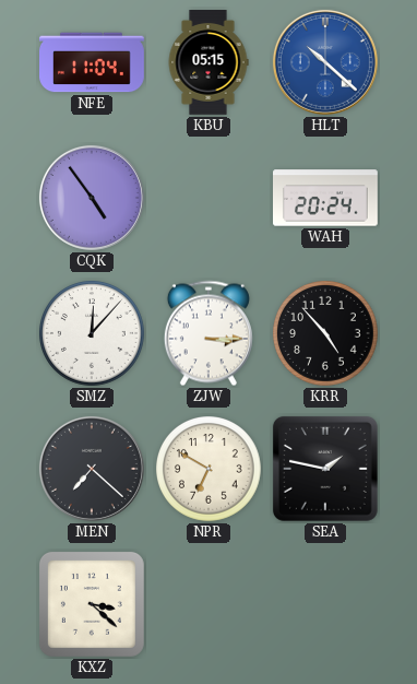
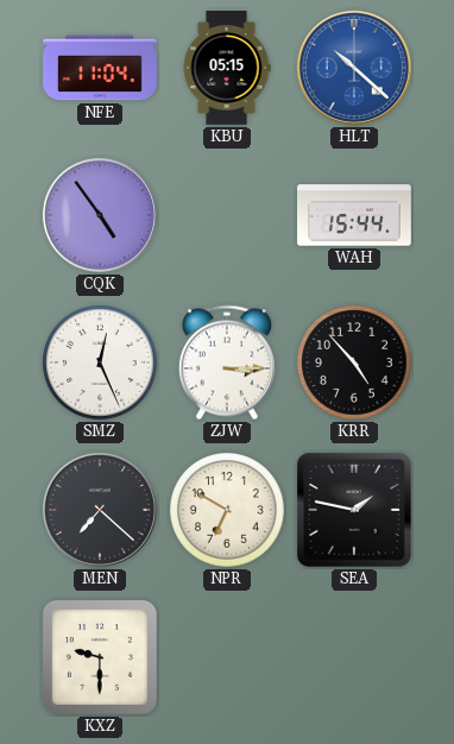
WAH: 20:24 -> 15:44 (355, 215)
SMZ: 12:07 -> 12:26 (101, 364)
KXZ: 3:22 -> 9:30 (100, 657)
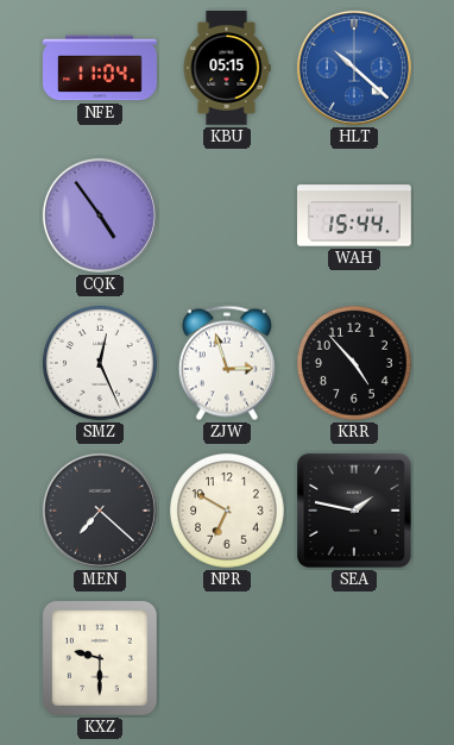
ZJW: 3:15 -> 2:57 (227, 363)
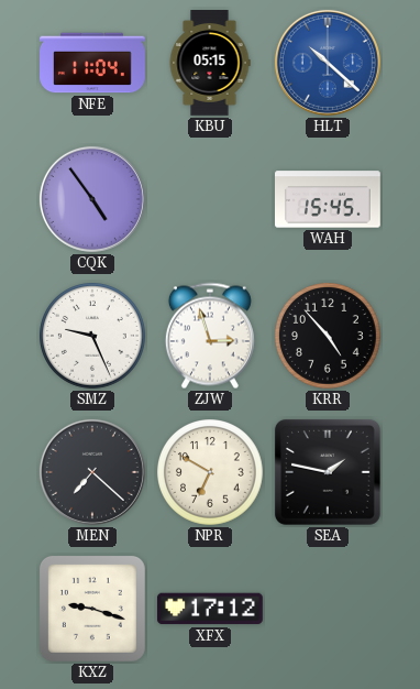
WAH: 15:44 -> 15:45 (329, 199)
SMZ: 12:26 -> 9:26 (93, 337)
KXZ: 9:30 -> 9:18 (92, 609)
XFX: none -> 17:12 (210, 609)
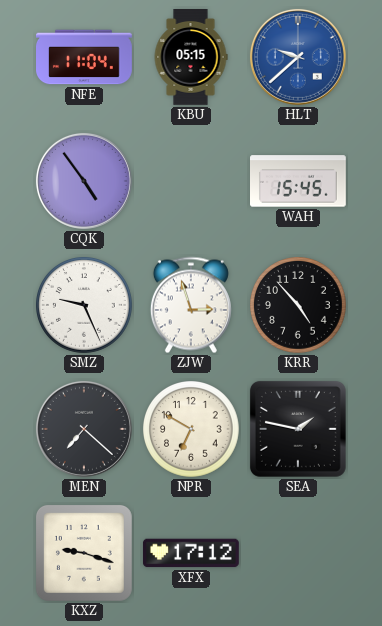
HLT: 10:22 -> 9:38 (298, 57)
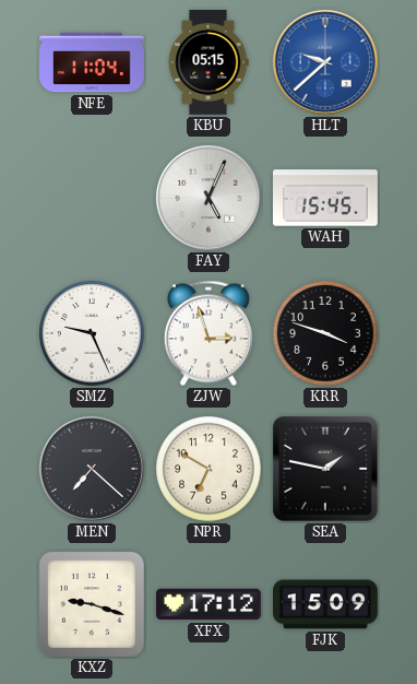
CQK: 4:54 -> none (84, 181)
FAY: none -> 5:04 (208, 198)
KRR: 4:53 -> 3:48 (326, 334)
FJK: none -> 15:09 (326, 604)
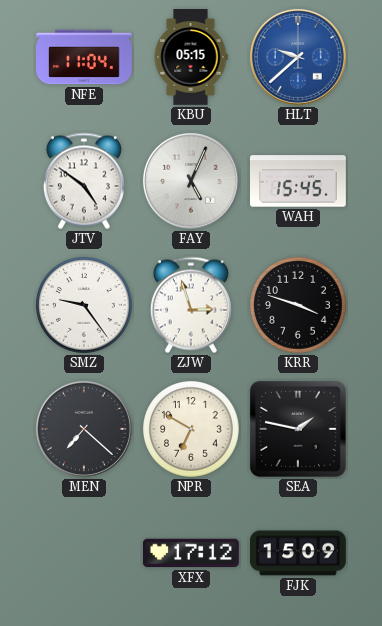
JTV: none -> 4:51 (84, 181)
SMZ: 9:26 -> 9:24 (85, 306)
KXZ: 9:18 -> none (92, 604)
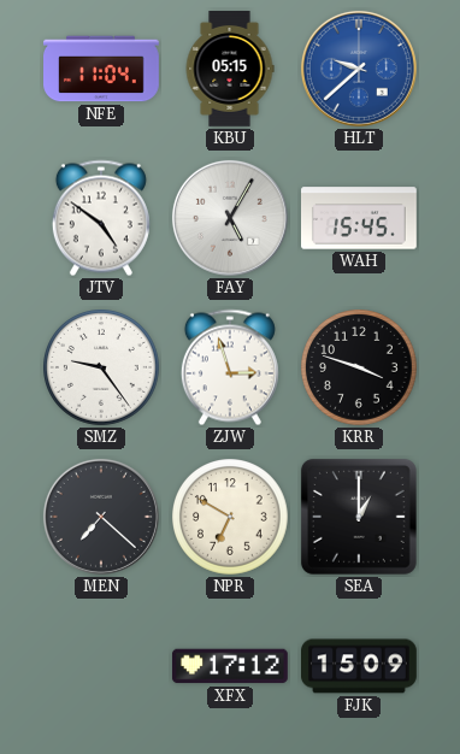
FAY: 5:04 -> 5:05 (230, 218)
SEA: 1:47 -> 1:00 (359, 517)
